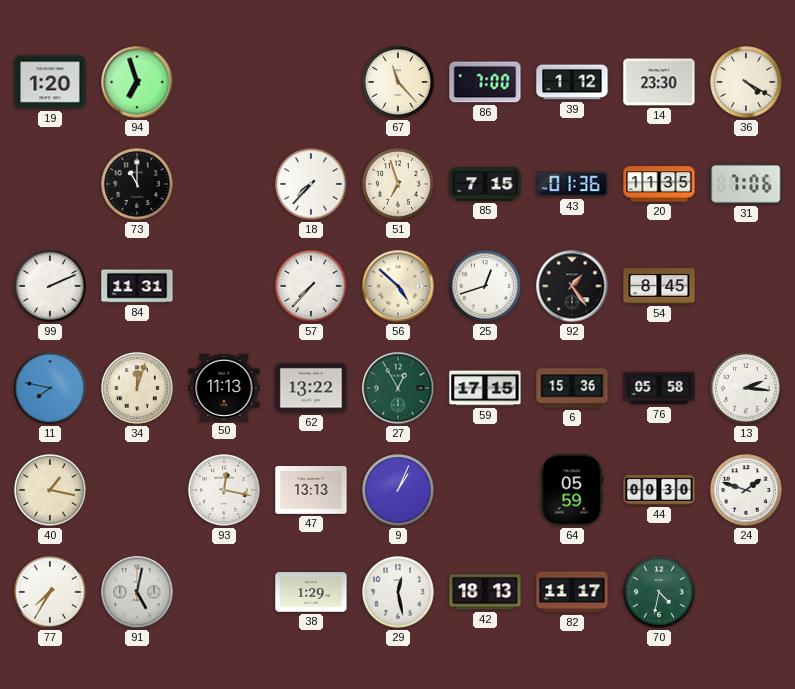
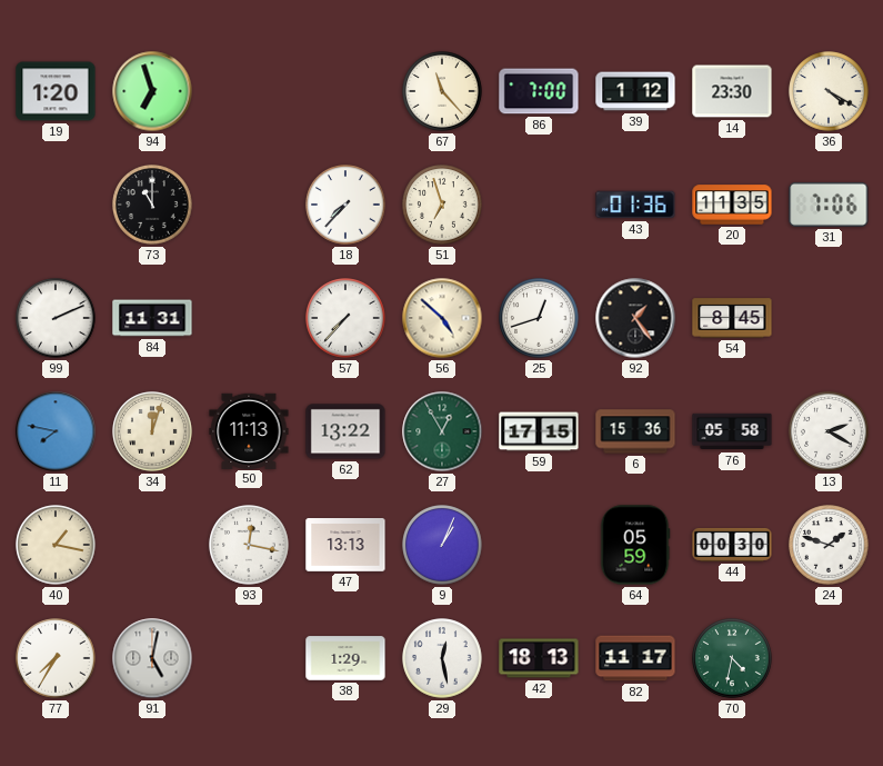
85: 7:15 -> none (485, 184)
13: 2:16 -> 2:20 (829, 431)
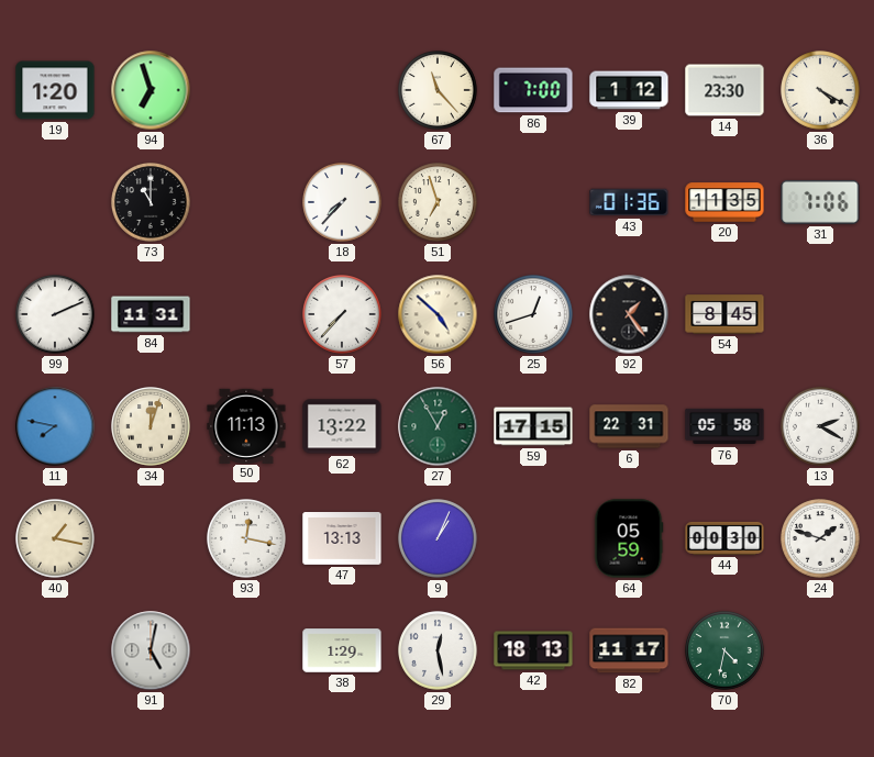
6: 15:36 -> 22:31 (629, 426)
77: 7:35 -> none (56, 658)
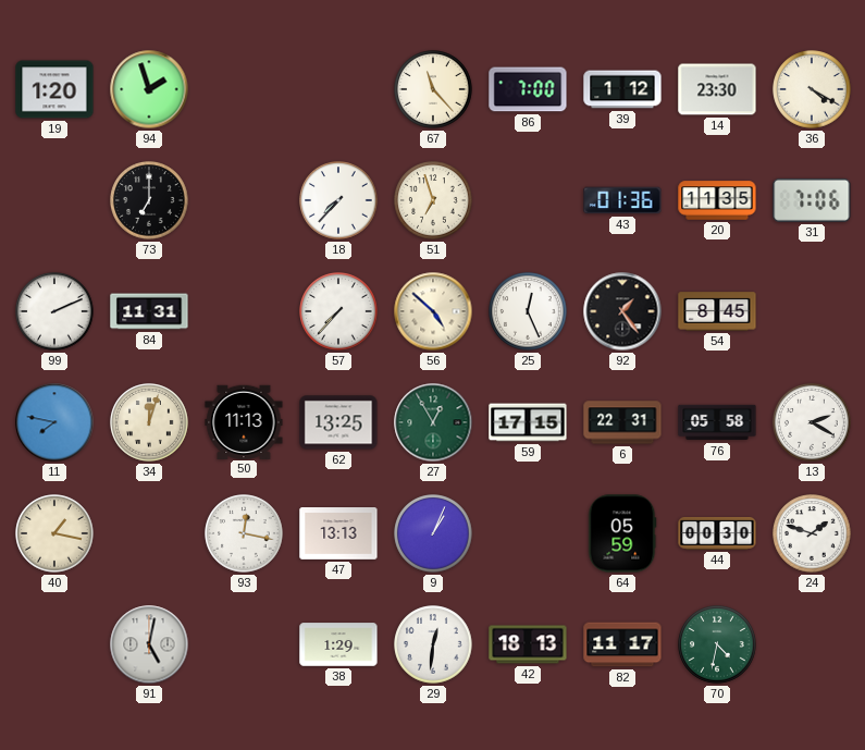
94: 6:57 -> 1:57 (149, 89)
73: 11:00 -> 7:00 (149, 200)
25: 12:42 -> 12:26 (528, 311)
62: 13:22 -> 13:25 (338, 422)
29: 12:28 -> 12:31 (433, 644)
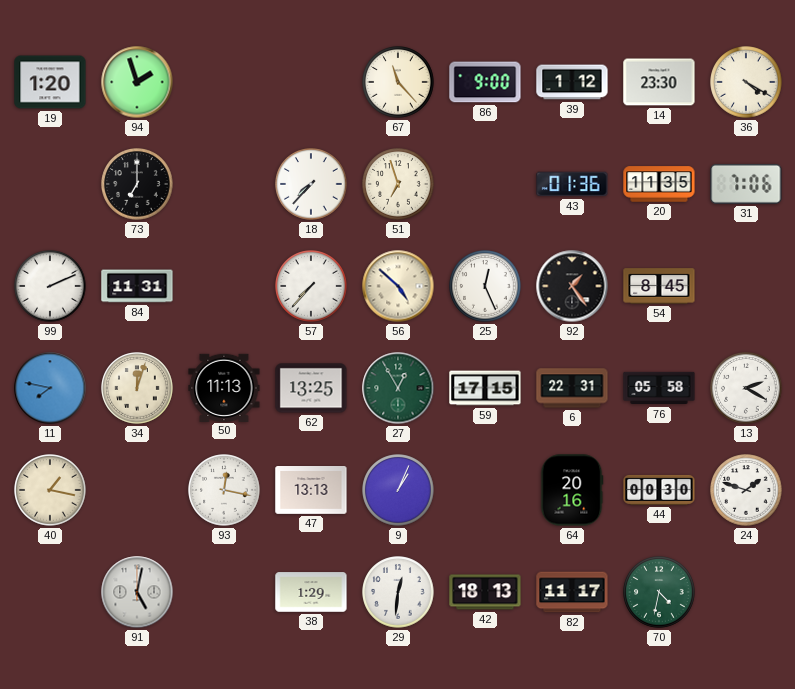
86: 7:00 -> 9:00 (485, 82)
64: 05:59 -> 20:16 (572, 490)
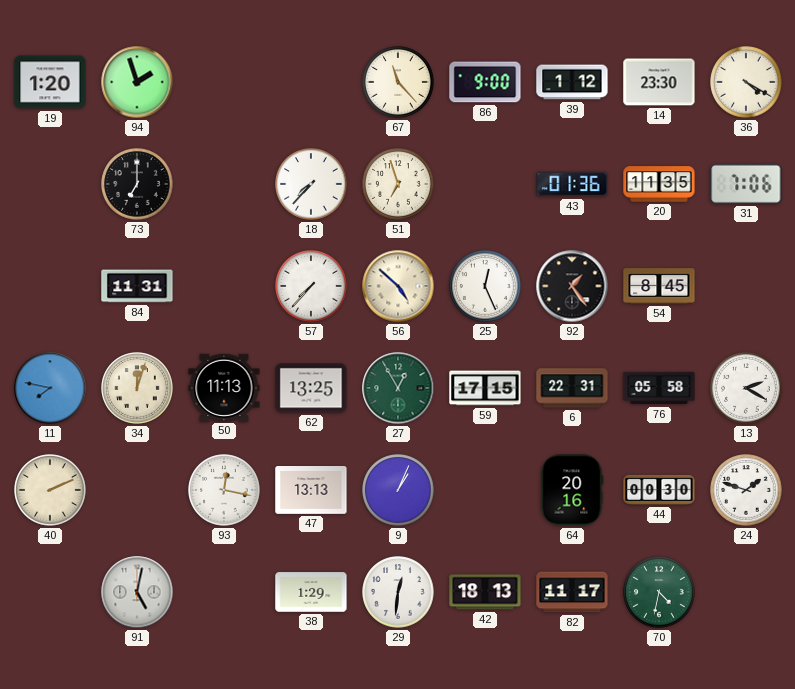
99: 2:11 -> none (50, 286)
40: 1:17 -> 2:11 (50, 490)
